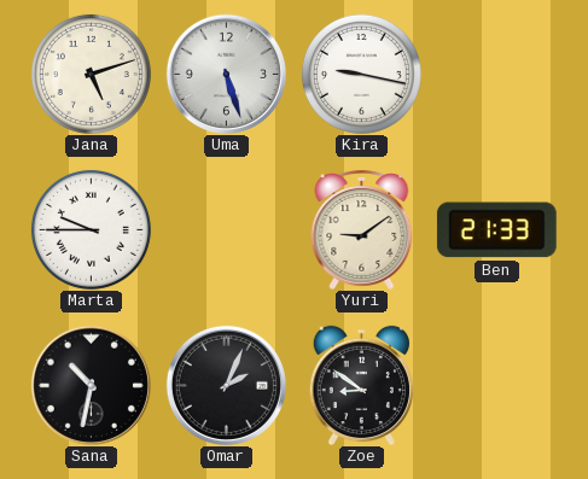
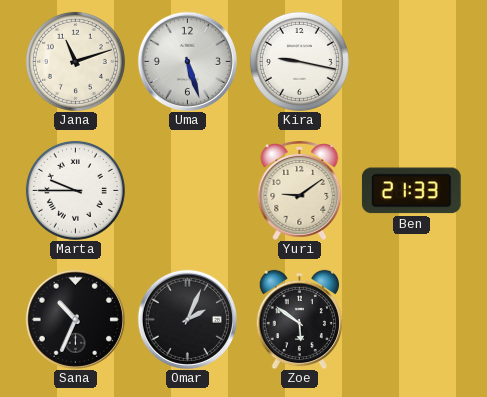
Jana: 5:12 -> 11:12 (75, 61)
Sana: 10:32 -> 10:34 (75, 319)
Zoe: 8:51 -> 5:51 (299, 319)
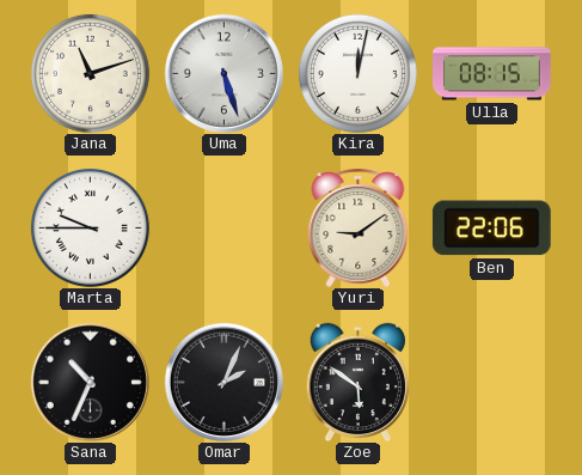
Kira: 9:17 -> 12:02 (357, 73)
Ulla: none -> 08:15 (492, 74)
Ben: 21:33 -> 22:06 (491, 229)
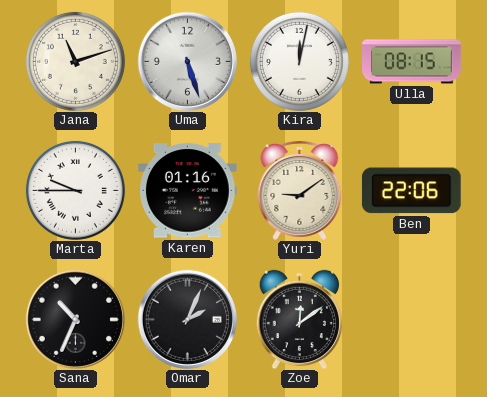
Karen: none -> 01:16 (188, 191)
Zoe: 5:51 -> 12:09 (299, 319)
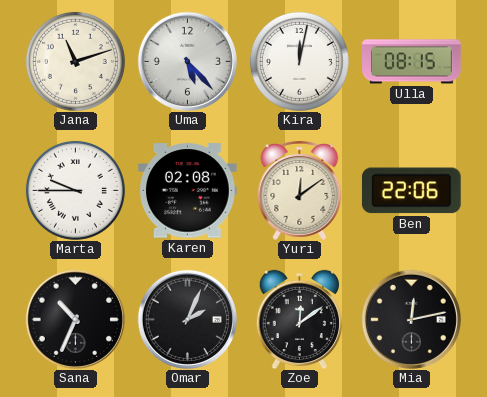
Uma: 5:27 -> 5:23 (187, 61)
Karen: 01:16 -> 02:08 (188, 191)
Yuri: 9:09 -> 12:09 (300, 191)
Mia: none -> 12:13 (411, 319)
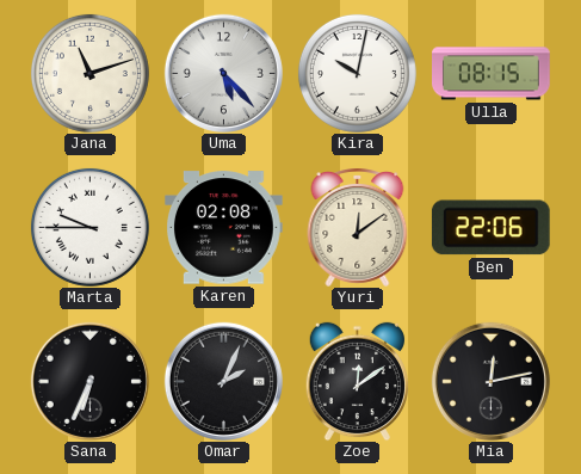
Kira: 12:02 -> 10:02 (357, 73)
Sana: 10:34 -> 6:34 (89, 381)
